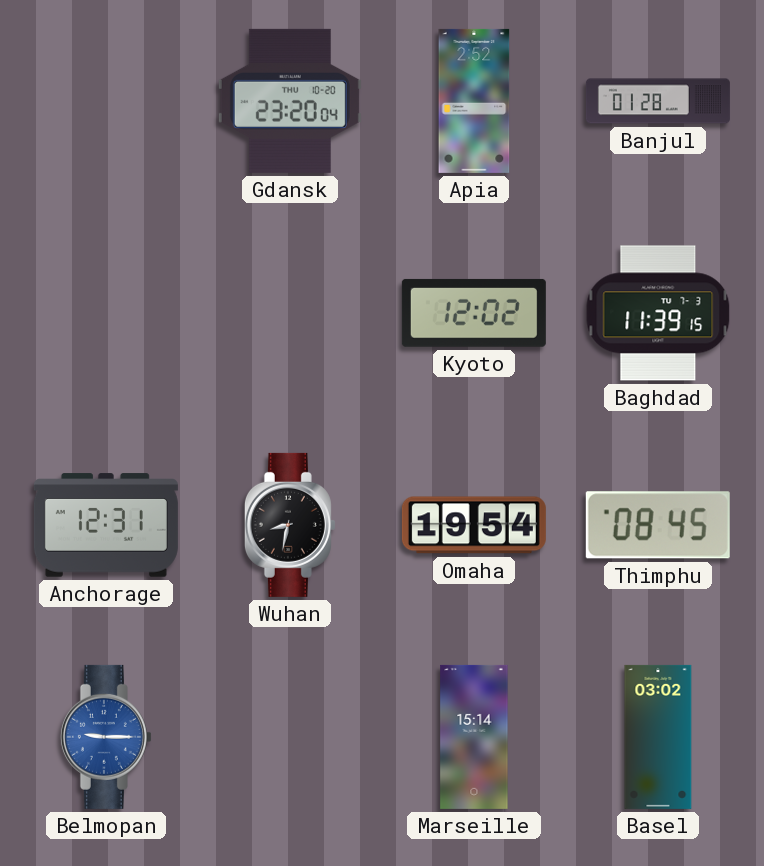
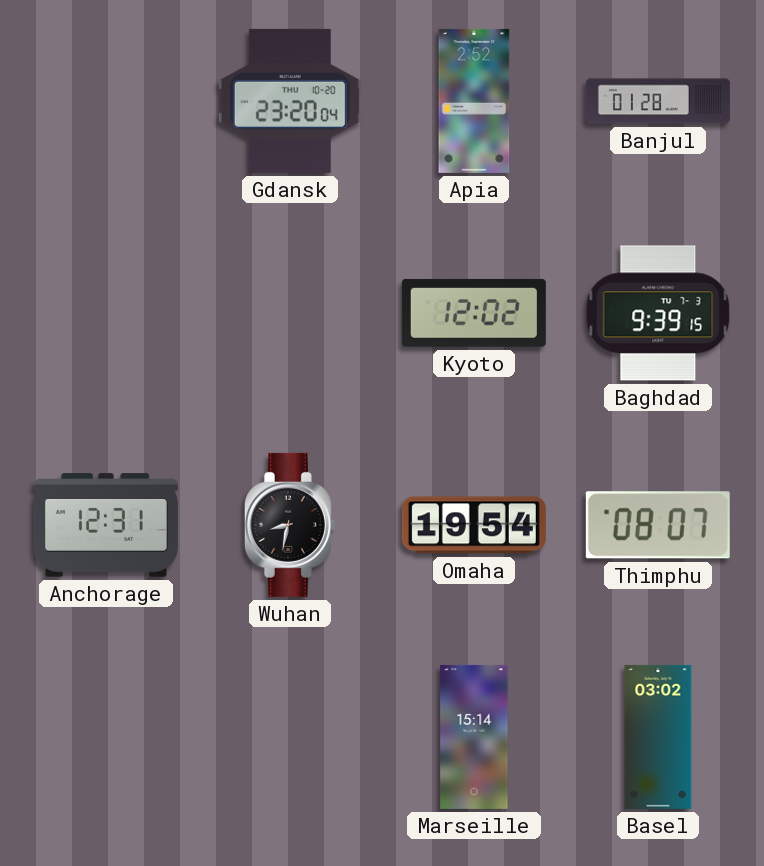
Baghdad: 11:39 -> 9:39 (658, 313)
Thimphu: 08:45 -> 08:07 (658, 525)
Belmopan: 9:15 -> none (106, 737)
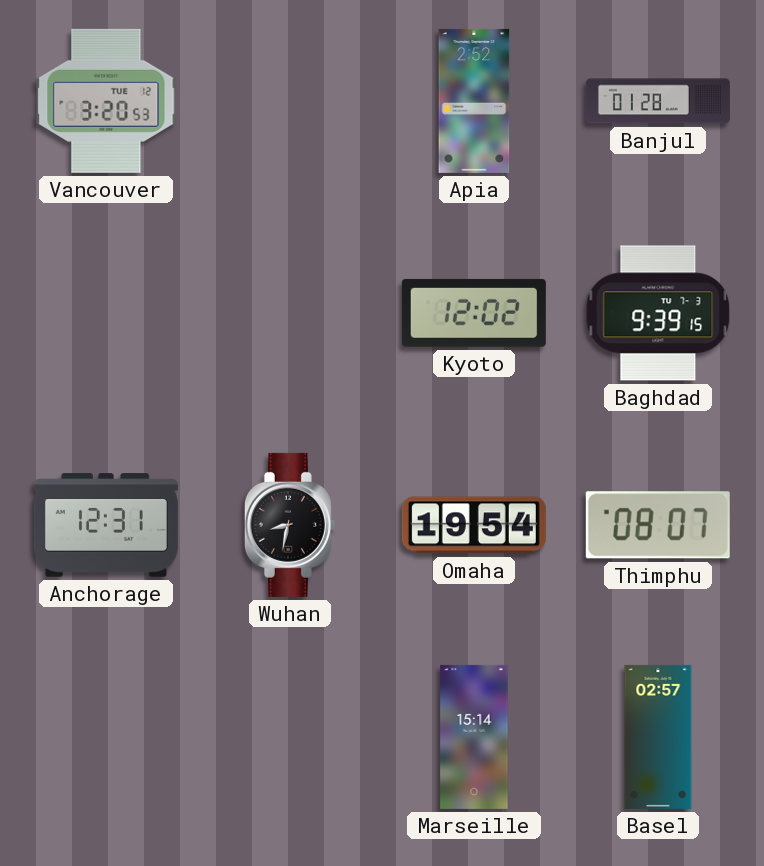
Vancouver: none -> 3:20 (106, 101)
Gdansk: 23:20 -> none (290, 101)
Basel: 03:02 -> 02:57 (658, 737)
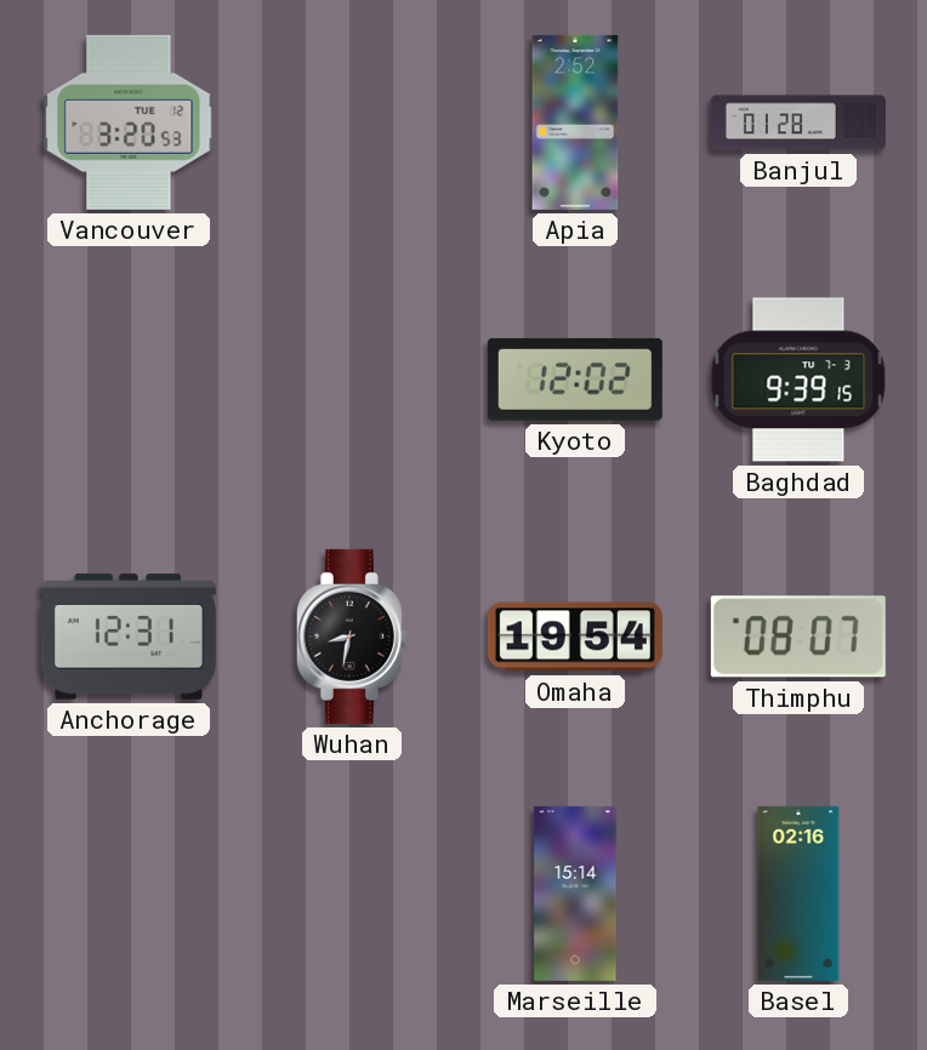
Basel: 02:57 -> 02:16 (798, 894)
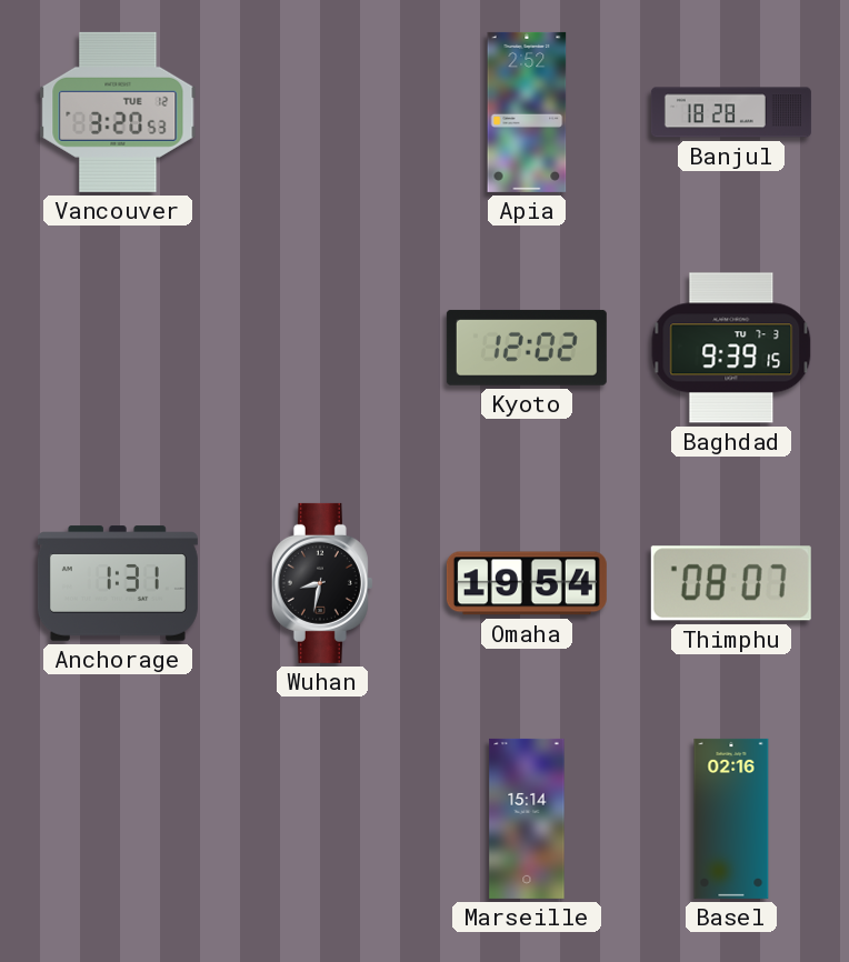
Banjul: 01:28 -> 18:28 (731, 112)
Anchorage: 12:31 -> 1:31 (118, 583)
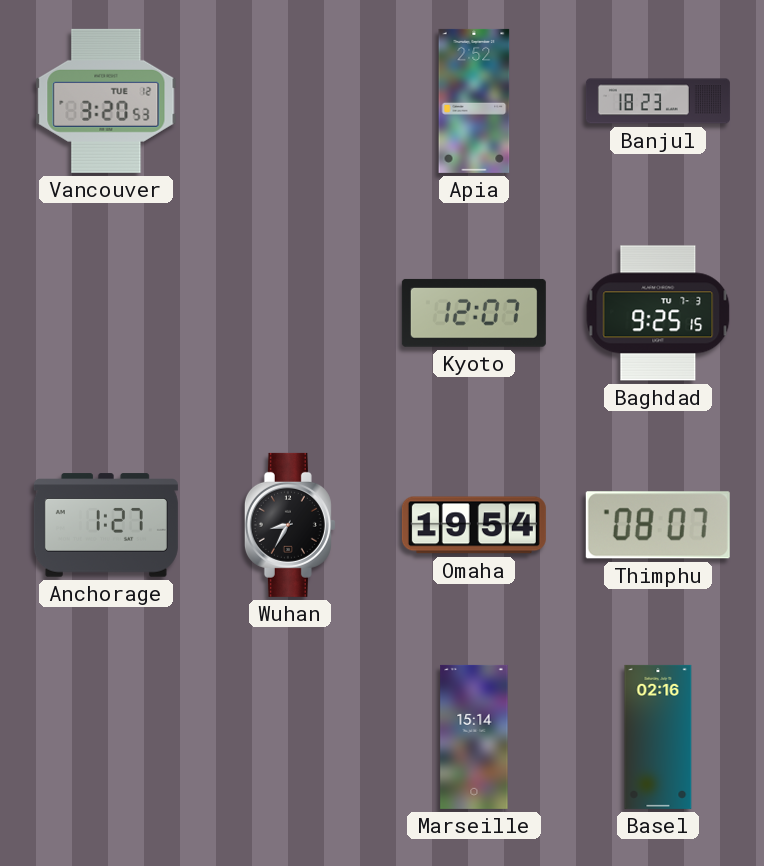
Banjul: 18:28 -> 18:23 (658, 101)
Kyoto: 12:02 -> 12:07 (474, 313)
Baghdad: 9:39 -> 9:25 (658, 313)
Anchorage: 1:31 -> 1:27 (106, 525)
Wuhan: 8:32 -> 8:35 (290, 525)
